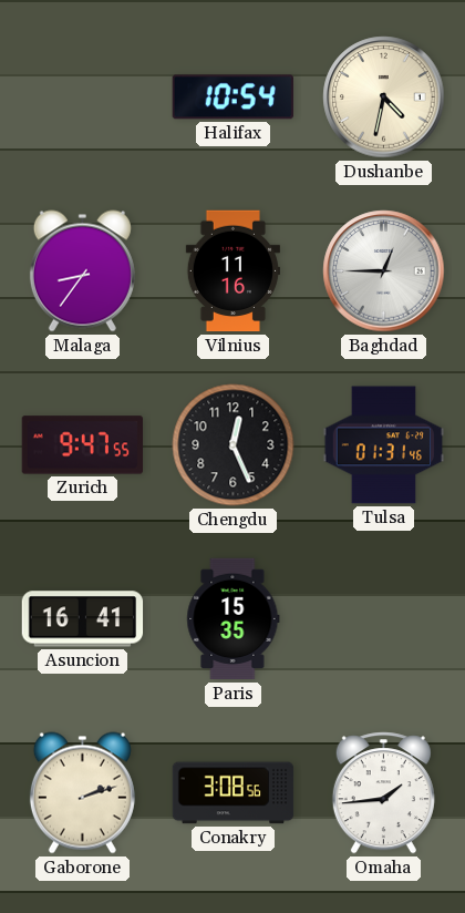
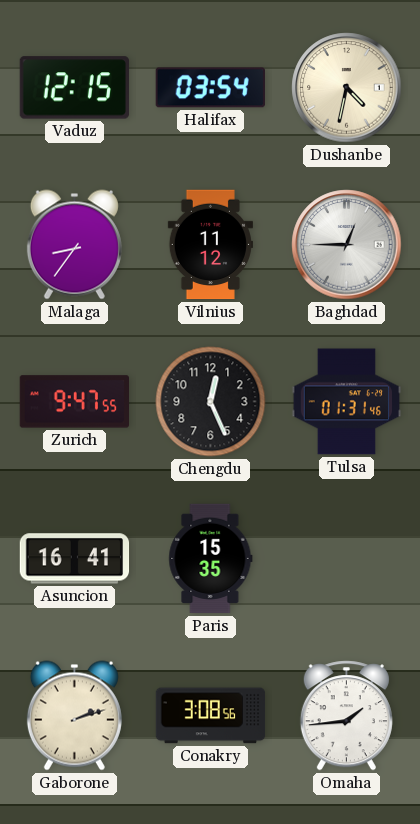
Vaduz: none -> 12:15 (74, 88)
Halifax: 10:54 -> 03:54 (210, 88)
Vilnius: 11:16 -> 11:12 (210, 245)
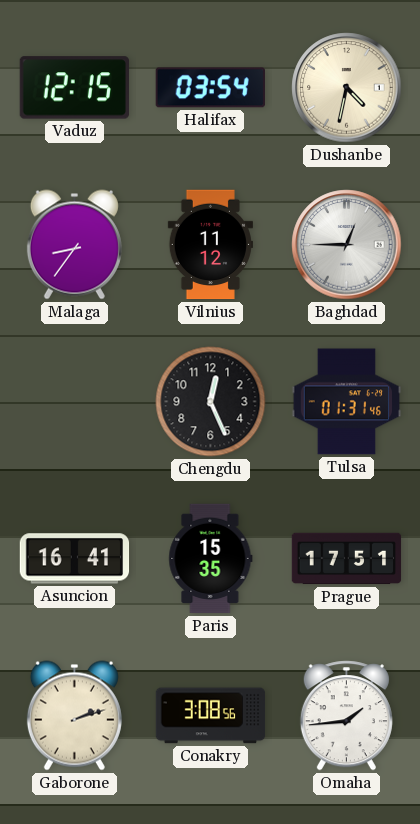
Zurich: 9:47 -> none (74, 402)
Prague: none -> 17:51 (347, 559)
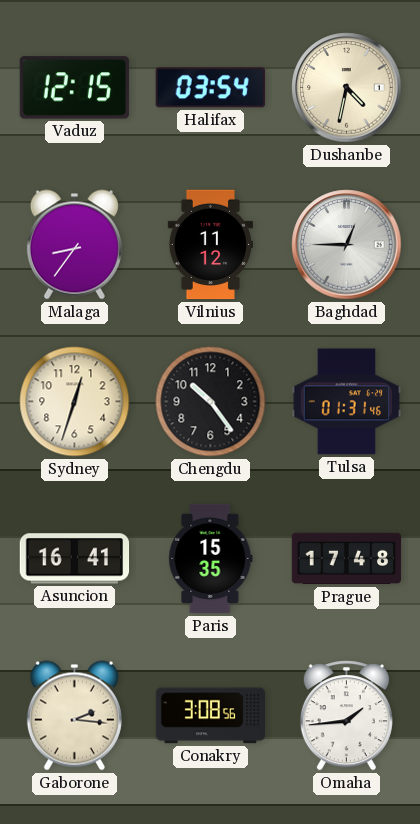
Sydney: none -> 12:33 (75, 402)
Chengdu: 12:26 -> 10:24 (211, 402)
Prague: 17:51 -> 17:48 (347, 559)
Gaborone: 2:12 -> 2:16 (74, 716)
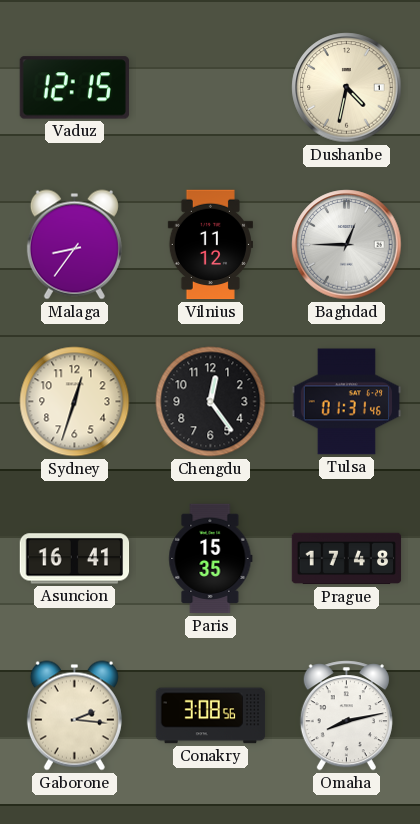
Halifax: 03:54 -> none (210, 88)
Chengdu: 10:24 -> 12:24 (211, 402)
Omaha: 1:44 -> 8:13 (346, 716)
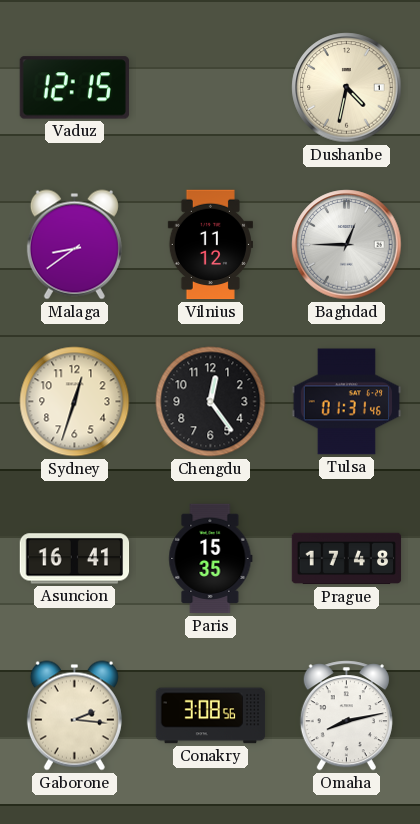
Malaga: 8:36 -> 8:39 (74, 245)
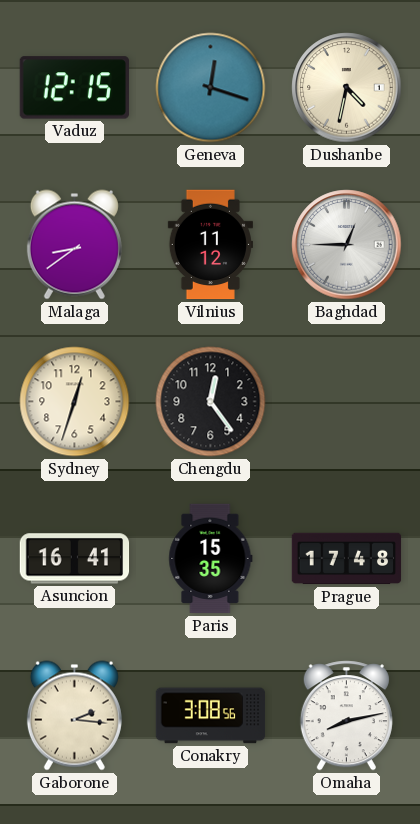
Geneva: none -> 12:18 (211, 88)
Tulsa: 01:31 -> none (347, 402)
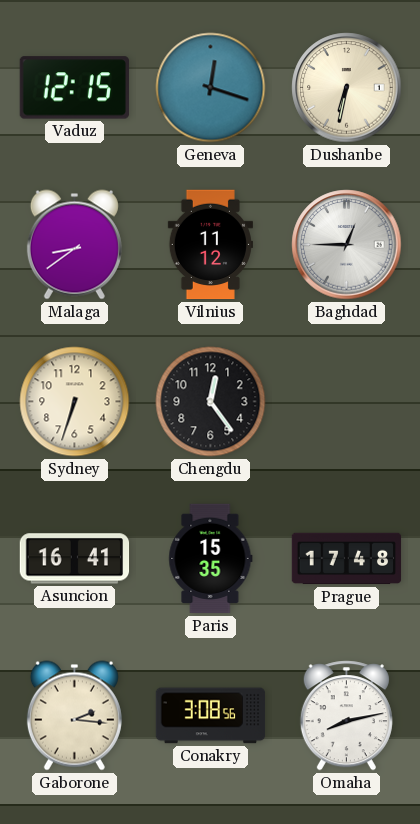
Dushanbe: 4:32 -> 6:32 (347, 88)
Sydney: 12:33 -> 6:33 (75, 402)
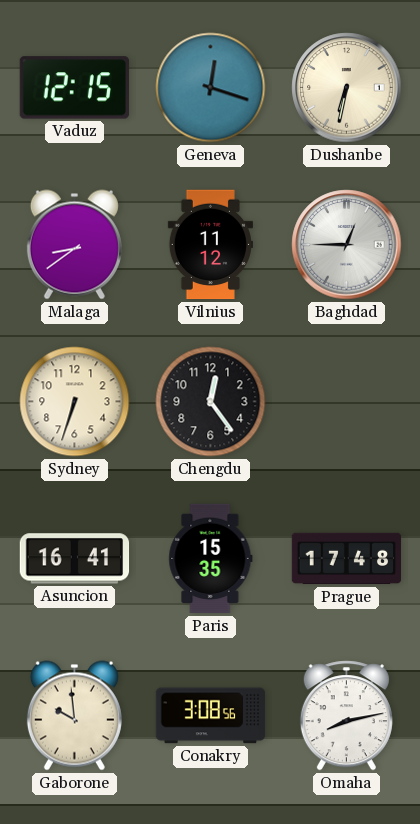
Gaborone: 2:16 -> 9:59 (74, 716)
